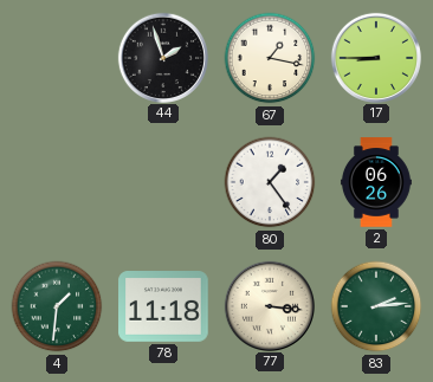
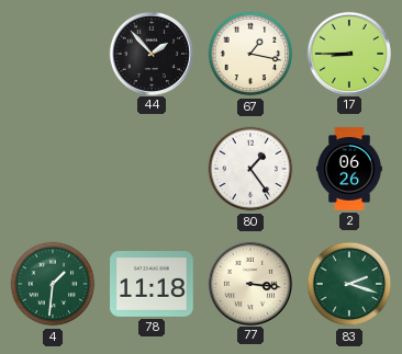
44: 1:57 -> 1:53 (150, 53)
83: 2:14 -> 2:18 (349, 284)
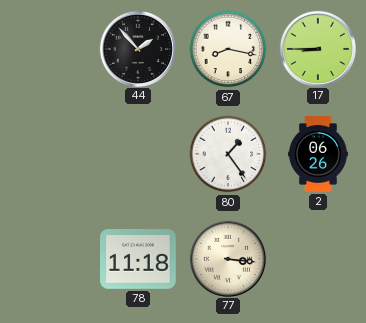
67: 1:17 -> 8:17 (228, 49)
4: 1:31 -> none (53, 284)
83: 2:18 -> none (349, 284)
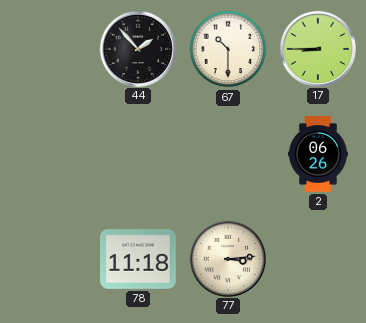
67: 8:17 -> 10:30 (228, 49)
80: 1:24 -> none (228, 154)
77: 3:16 -> 3:14 (227, 258)
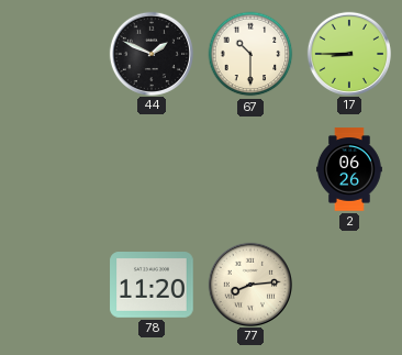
44: 1:53 -> 1:49 (150, 53)
78: 11:18 -> 11:20 (152, 286)
77: 3:14 -> 8:14 (249, 284)
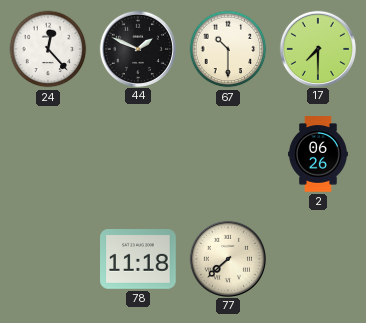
24: none -> 12:23 (48, 49)
17: 8:45 -> 7:30 (317, 48)
78: 11:20 -> 11:18 (138, 260)
77: 8:14 -> 7:38 (227, 258)
